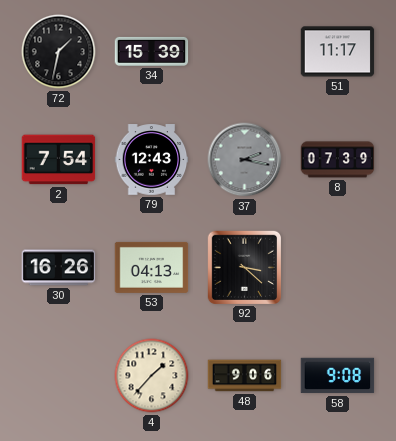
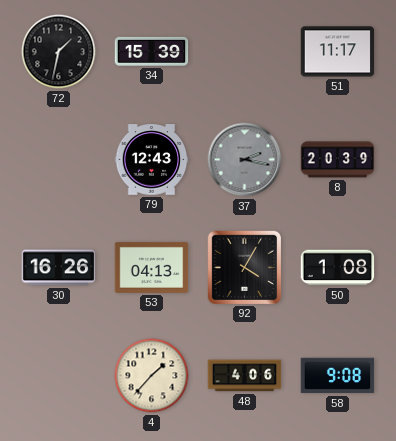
2: 7:54 -> none (59, 160)
8: 07:39 -> 20:39 (338, 160)
92: 3:22 -> 4:05 (244, 267)
50: none -> 1:08 (338, 268)
48: 9:06 -> 4:06 (245, 376)
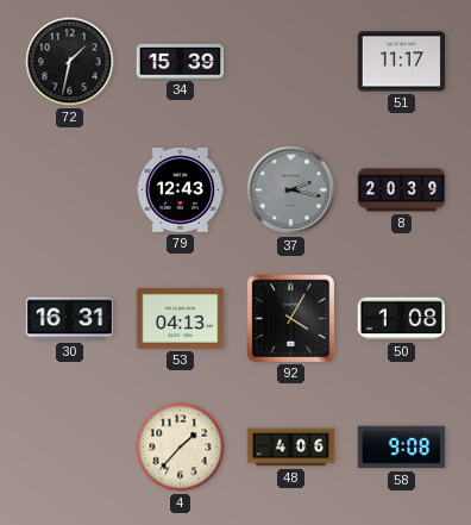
30: 16:26 -> 16:31 (70, 319)
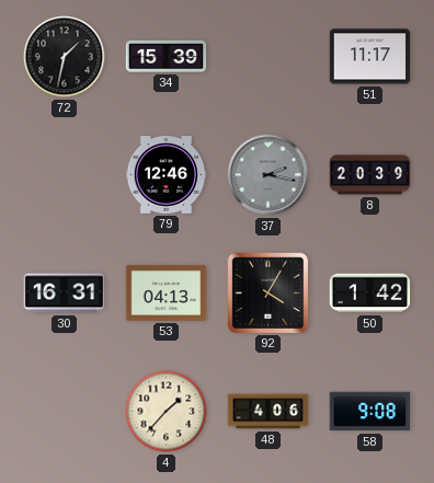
79: 12:43 -> 12:46 (167, 175)
50: 1:08 -> 1:42 (370, 294)
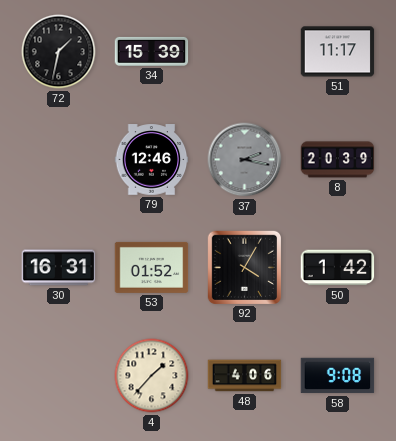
53: 04:13 -> 01:52 (152, 267)
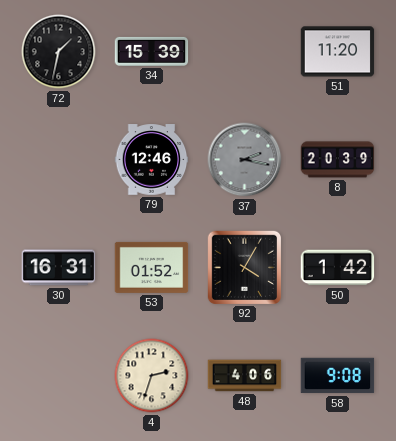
51: 11:17 -> 11:20 (338, 52)
4: 1:37 -> 2:33 (152, 376)
